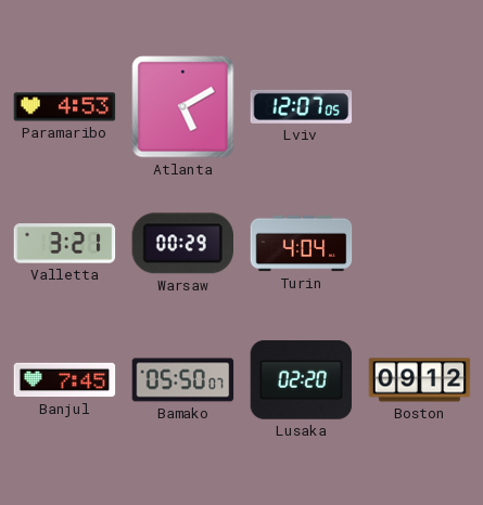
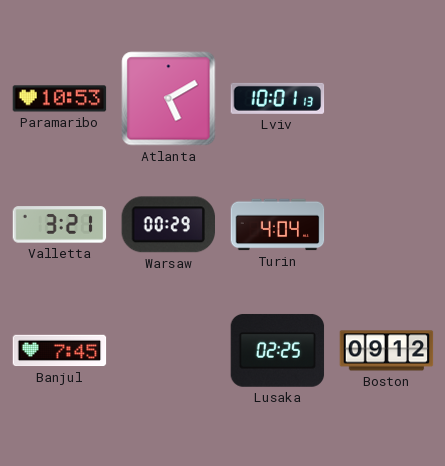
Paramaribo: 4:53 -> 10:53 (60, 99)
Lviv: 12:07 -> 10:01 (278, 98)
Bamako: 05:50 -> none (183, 380)
Lusaka: 02:20 -> 02:25 (278, 350)
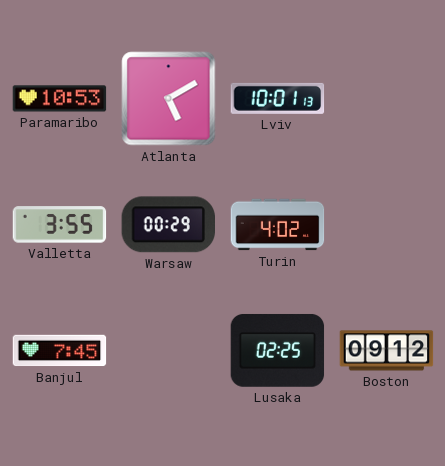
Valletta: 3:21 -> 3:55 (60, 225)
Turin: 4:04 -> 4:02 (278, 225)
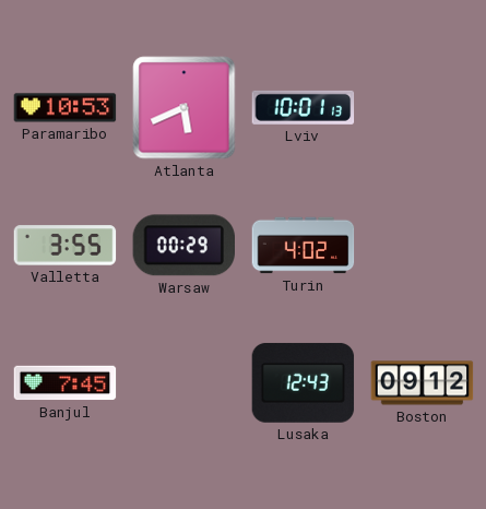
Atlanta: 5:10 -> 5:41 (185, 108)
Lusaka: 02:25 -> 12:43 (304, 382)
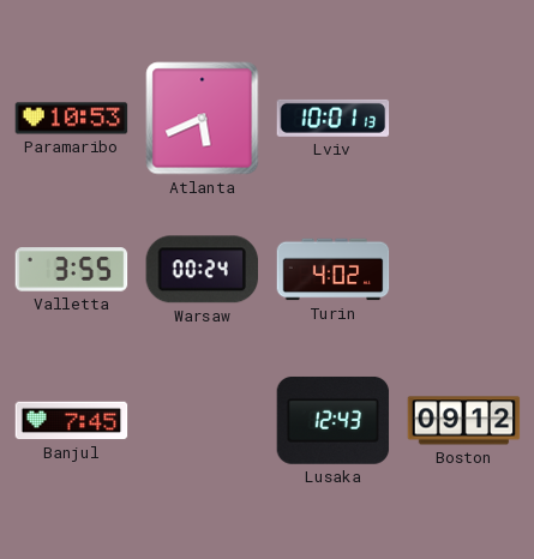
Warsaw: 00:29 -> 00:24 (202, 270)
